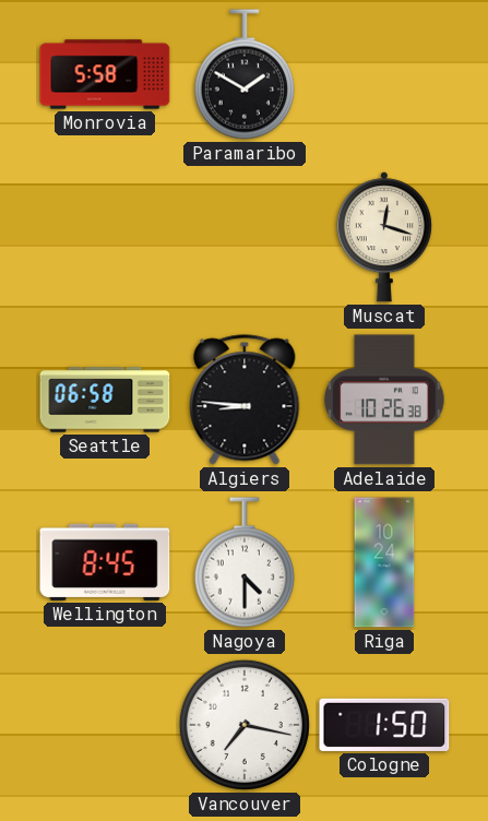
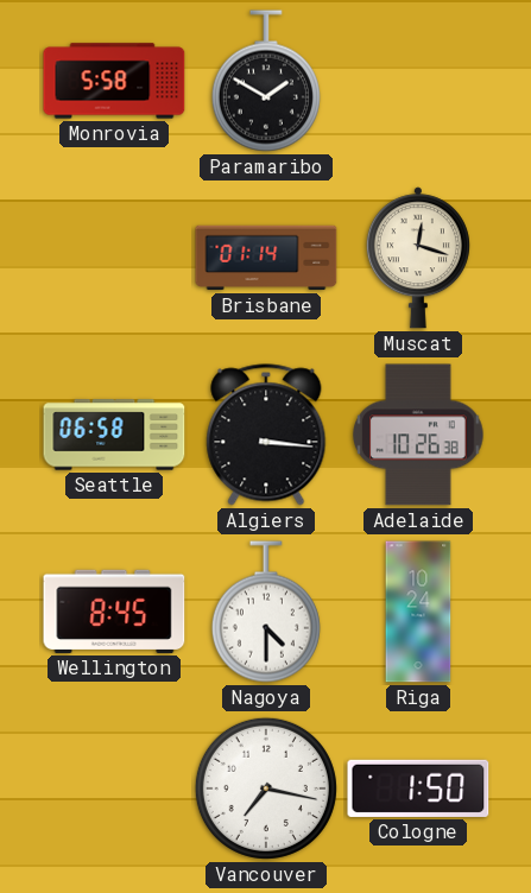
Brisbane: none -> 01:14 (266, 258)
Algiers: 8:46 -> 3:16 (266, 435)
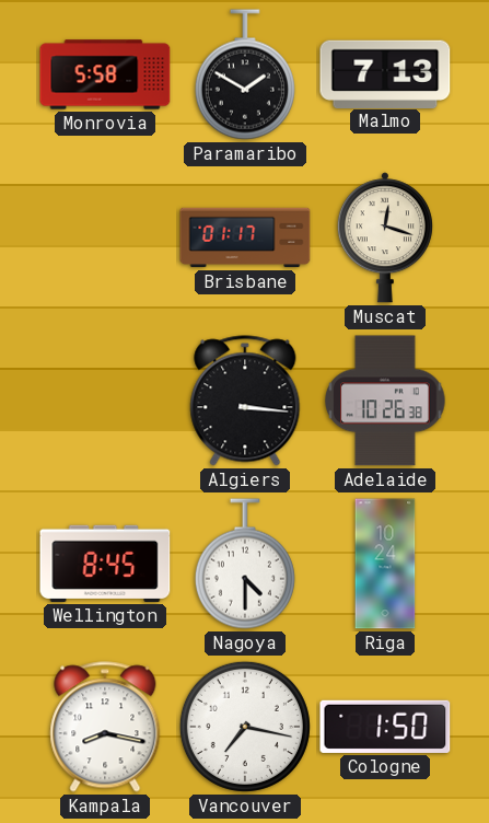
Malmo: none -> 7:13 (385, 73)
Brisbane: 01:14 -> 01:17 (245, 237)
Seattle: 06:58 -> none (114, 435)
Kampala: none -> 8:17 (105, 727)
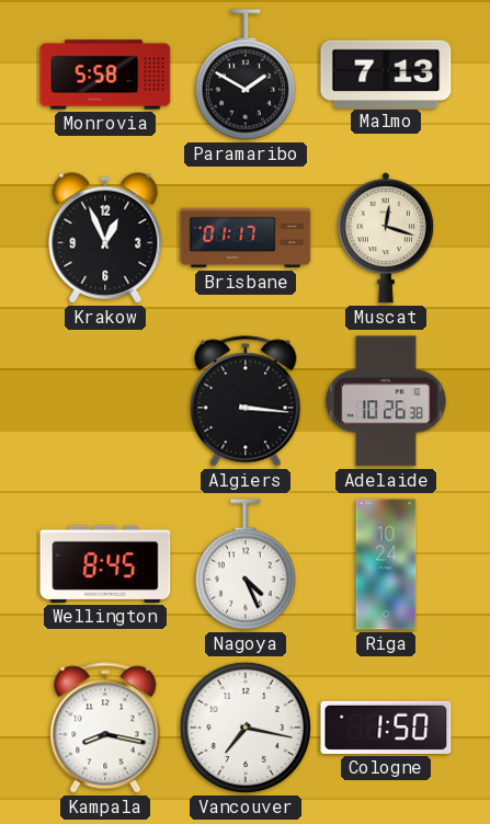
Krakow: none -> 12:56 (105, 238)
Nagoya: 4:30 -> 4:26 (246, 564)
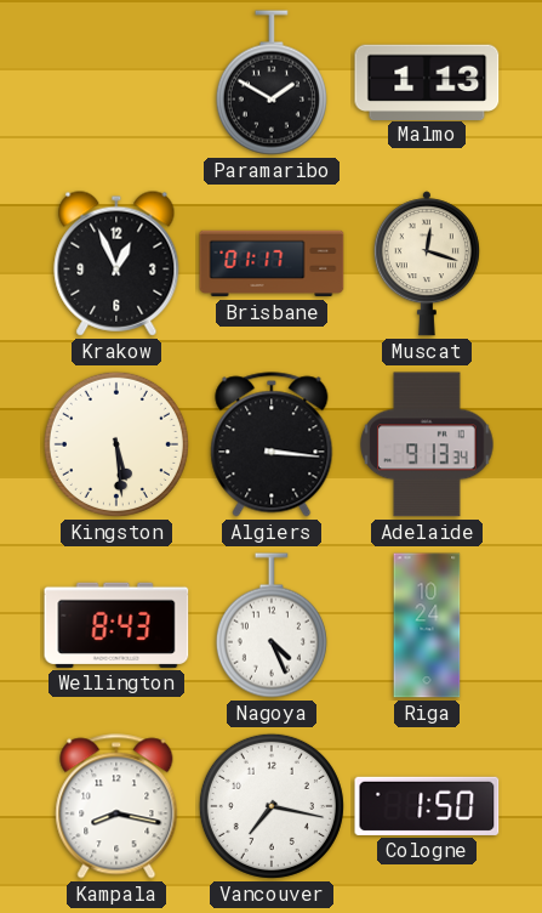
Monrovia: 5:58 -> none (105, 75)
Malmo: 7:13 -> 1:13 (427, 81)
Kingston: none -> 5:29 (116, 444)
Adelaide: 10:26 -> 9:13 (427, 444)
Wellington: 8:45 -> 8:43 (116, 625)
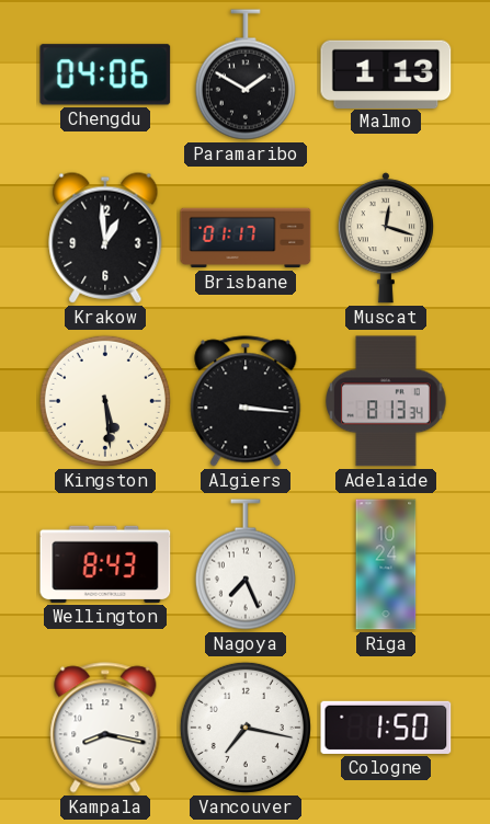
Chengdu: none -> 04:06 (105, 75)
Krakow: 12:56 -> 12:59 (105, 238)
Adelaide: 9:13 -> 8:13 (386, 401)
Nagoya: 4:26 -> 7:26 (246, 564)
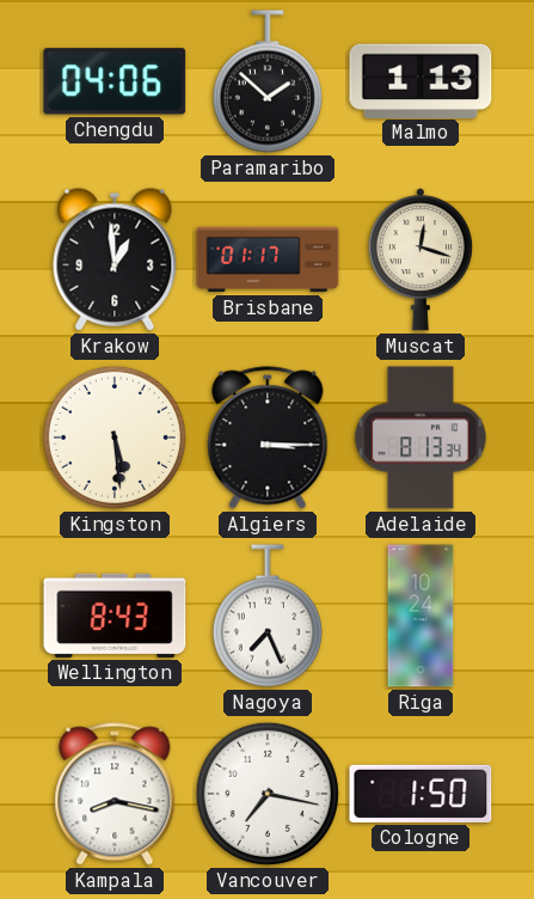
Paramaribo: 1:50 -> 1:52 (268, 81)
Algiers: 3:16 -> 3:15 (268, 438)
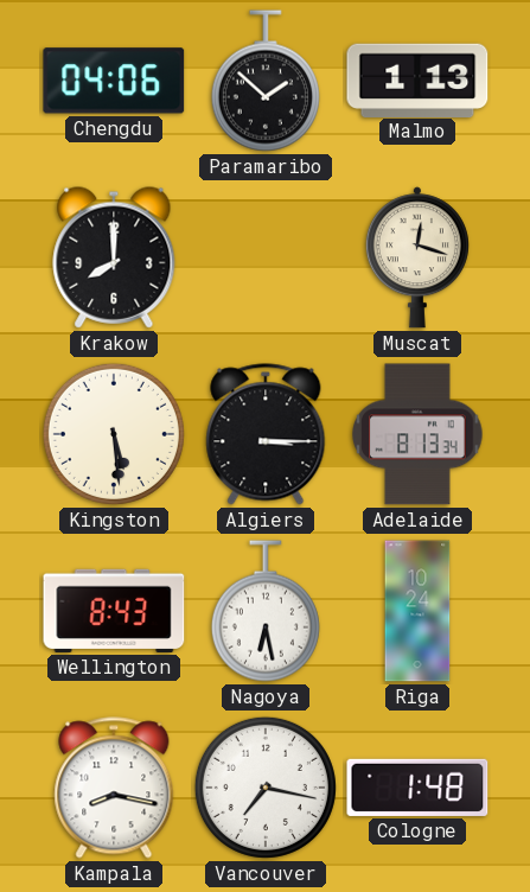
Krakow: 12:59 -> 8:00 (114, 257)
Brisbane: 01:17 -> none (268, 259)
Nagoya: 7:26 -> 6:28 (266, 611)
Cologne: 1:50 -> 1:48 (417, 788)
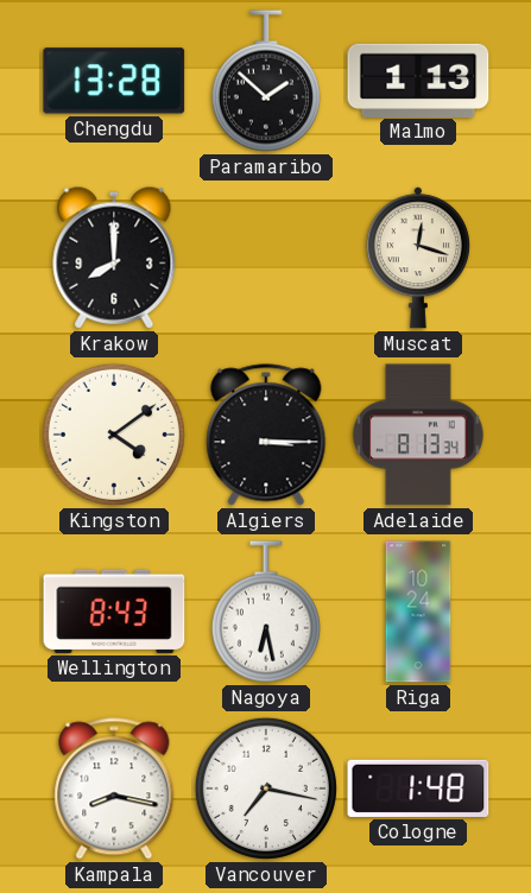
Chengdu: 04:06 -> 13:28 (114, 81)
Kingston: 5:29 -> 4:09 (114, 435)
